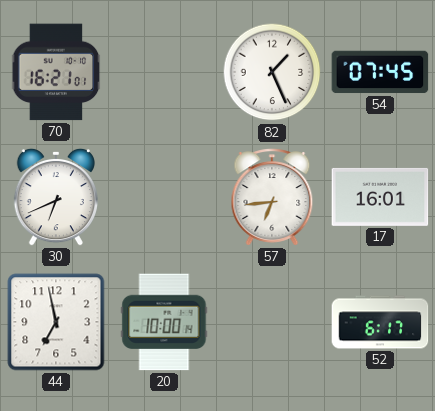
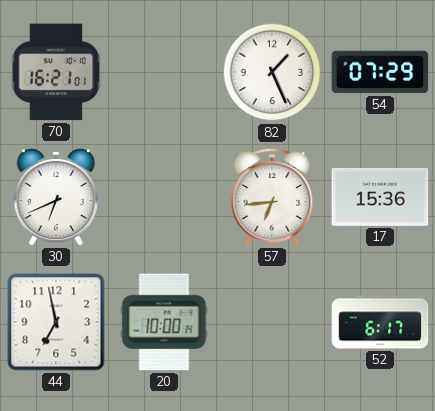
54: 07:45 -> 07:29 (380, 72)
17: 16:01 -> 15:36 (380, 197)
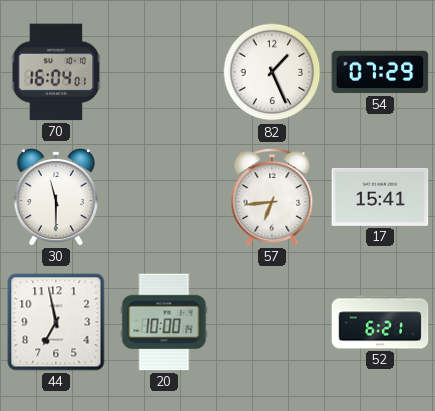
70: 16:21 -> 16:04 (56, 72)
30: 6:41 -> 11:30 (56, 197)
17: 15:36 -> 15:41 (380, 197)
52: 6:17 -> 6:21 (380, 322)
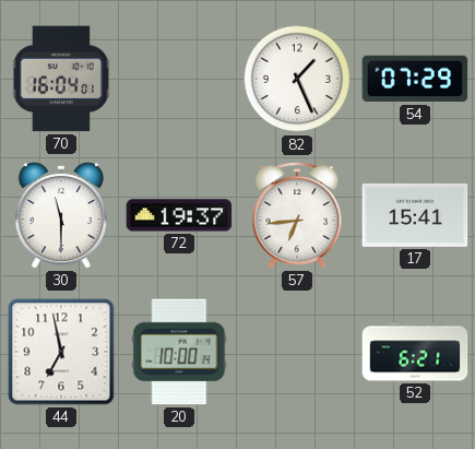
72: none -> 19:37 (179, 215)
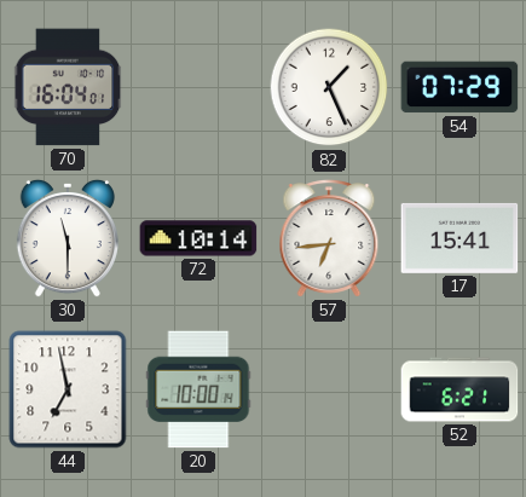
72: 19:37 -> 10:14 (198, 238)
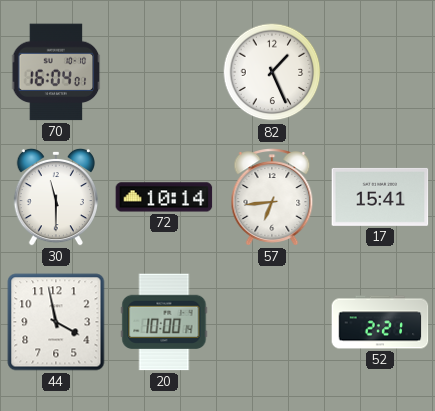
54: 07:29 -> none (459, 87)
44: 6:58 -> 3:58 (56, 322)
52: 6:21 -> 2:21 (380, 322)
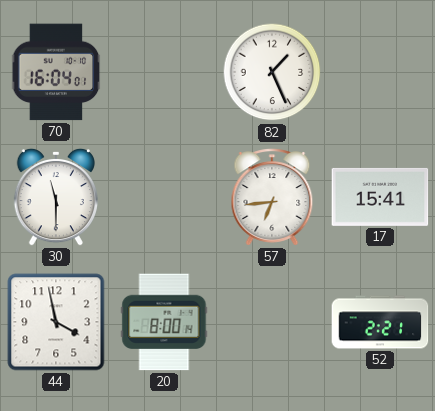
72: 10:14 -> none (164, 197)
20: 10:00 -> 8:00 (164, 322)
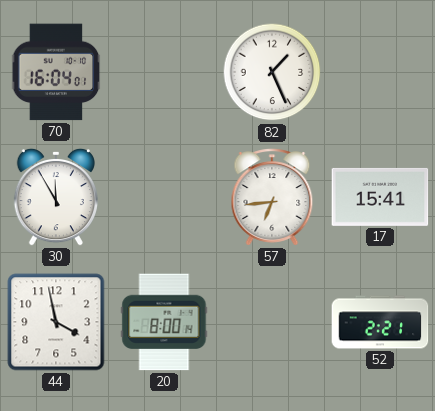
30: 11:30 -> 11:55 (56, 197)
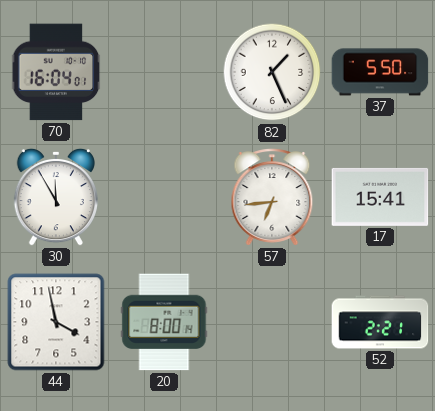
37: none -> 5:50 (380, 72)
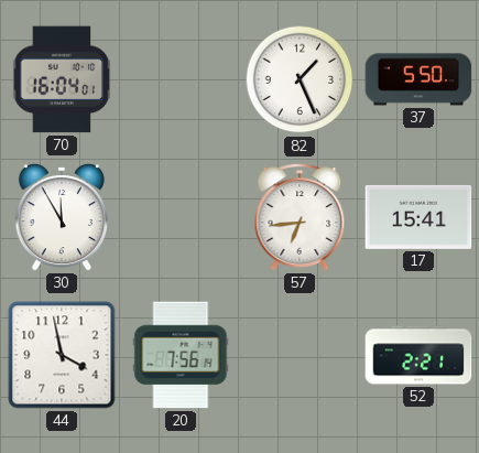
20: 8:00 -> 7:56 (181, 355)
